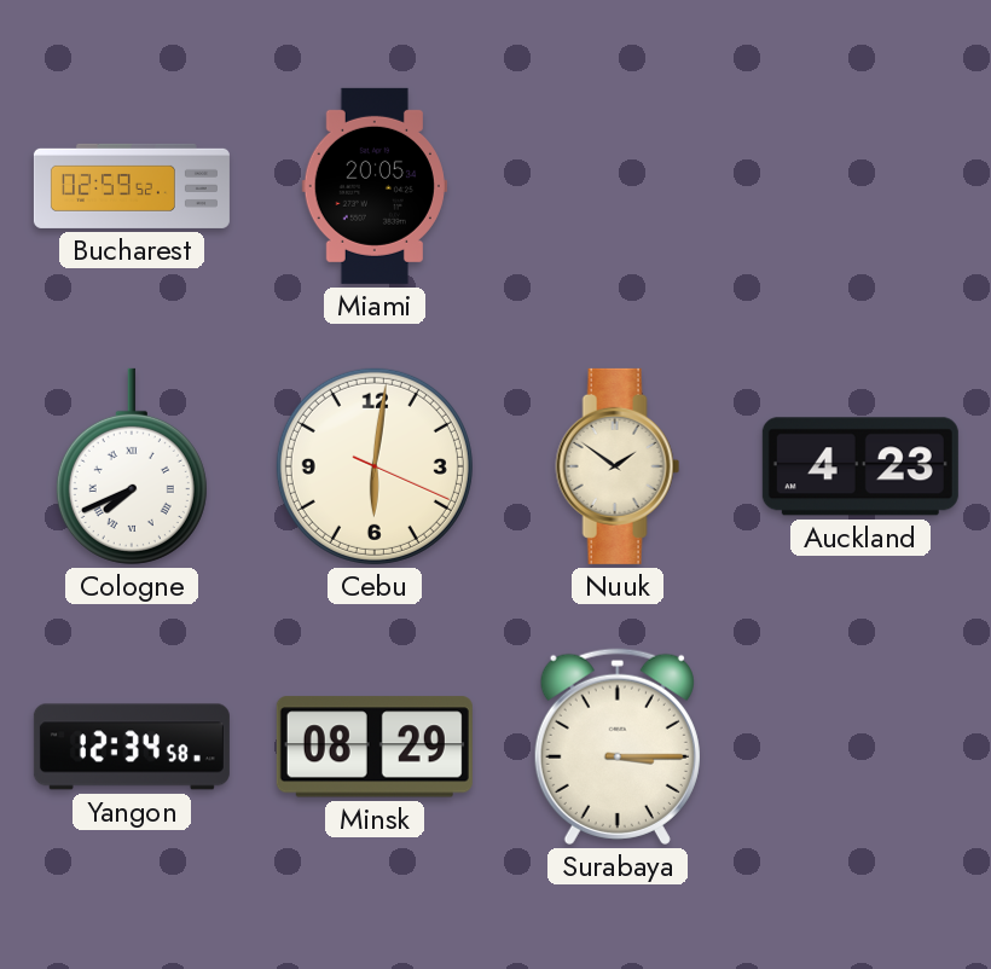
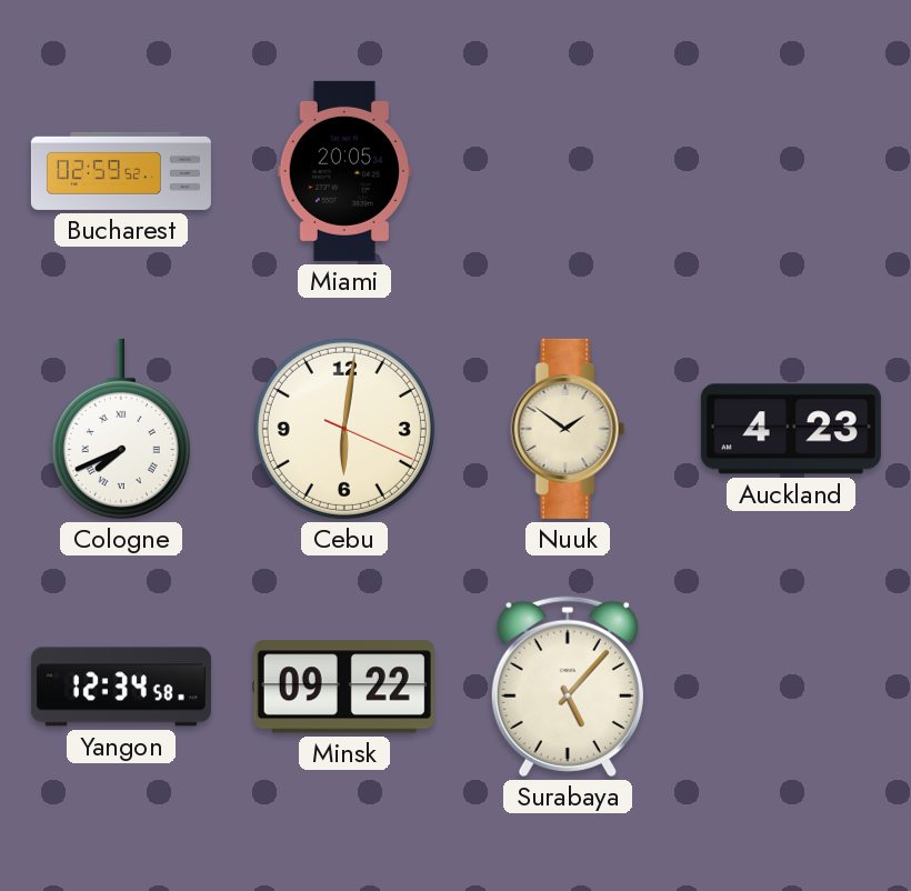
Minsk: 08:29 -> 09:22 (344, 687)
Surabaya: 3:15 -> 5:07 (568, 687)
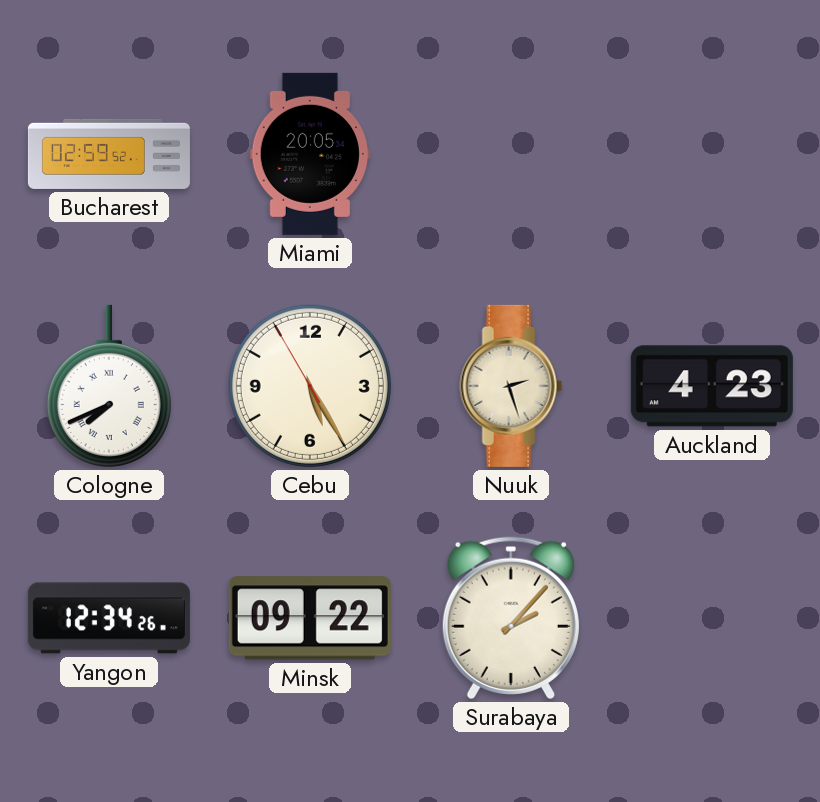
Cebu: 6:01 -> 5:24 (310, 386)
Nuuk: 1:51 -> 2:27 (511, 386)
Yangon: 12:34:58 -> 12:34:26 (109, 618)
Surabaya: 5:07 -> 2:07 (511, 618)
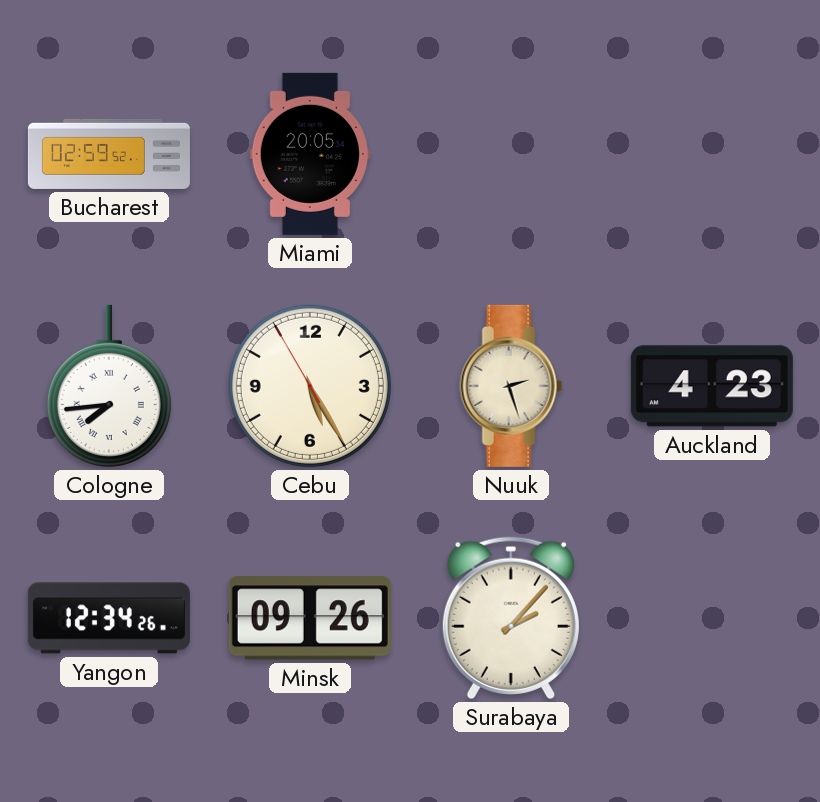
Cologne: 7:41 -> 7:44 (109, 386)
Minsk: 09:22 -> 09:26 (310, 618)
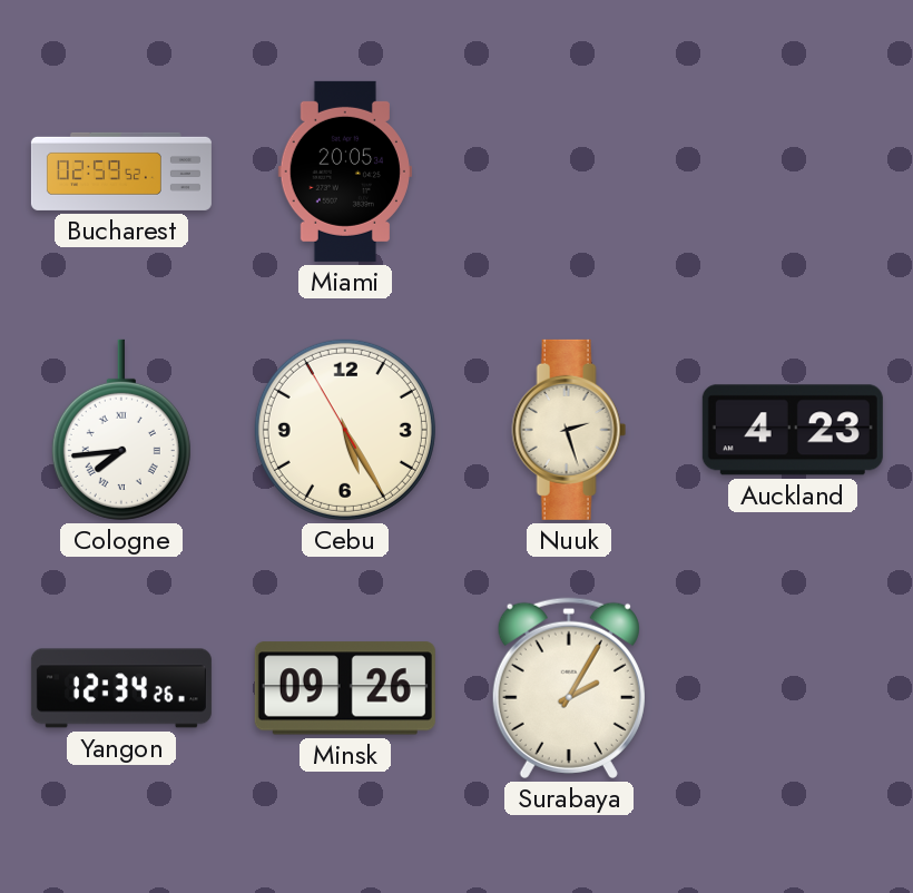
Surabaya: 2:07 -> 2:05 (569, 688)
